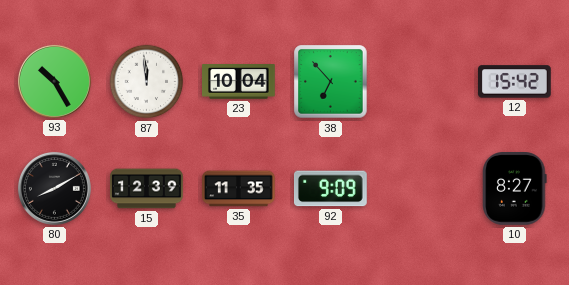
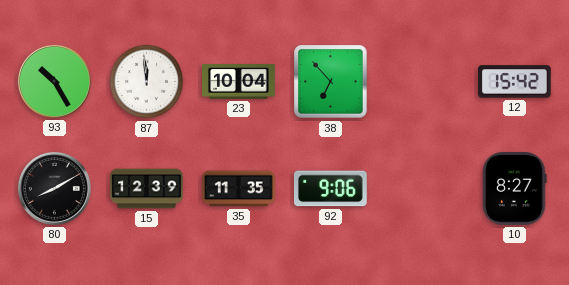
92: 9:09 -> 9:06 (331, 189)
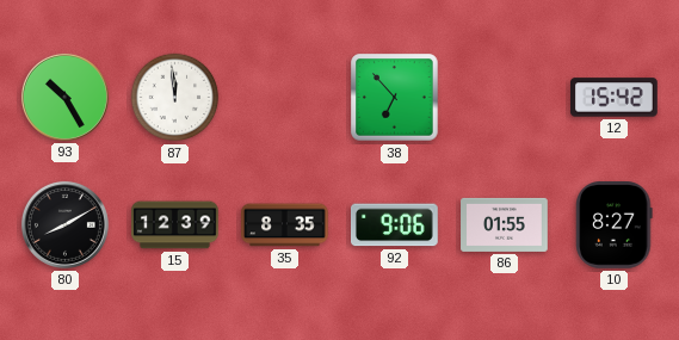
23: 10:04 -> none (239, 82)
35: 11:35 -> 8:35 (285, 225)
86: none -> 01:55 (505, 224)
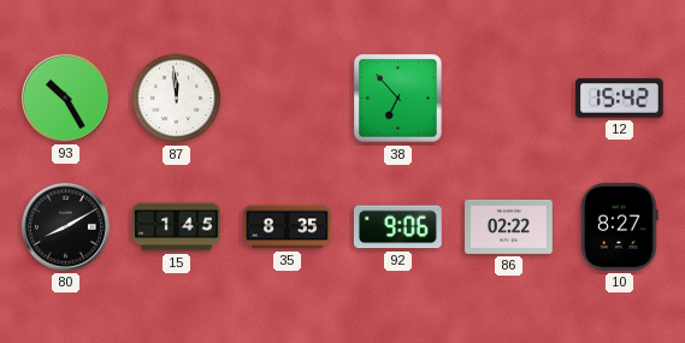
15: 12:39 -> 1:45 (177, 227)
86: 01:55 -> 02:22 (509, 226)
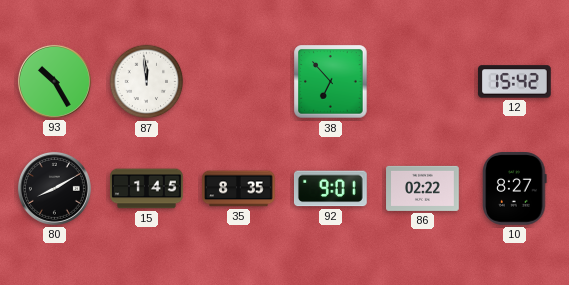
92: 9:06 -> 9:01 (331, 189)
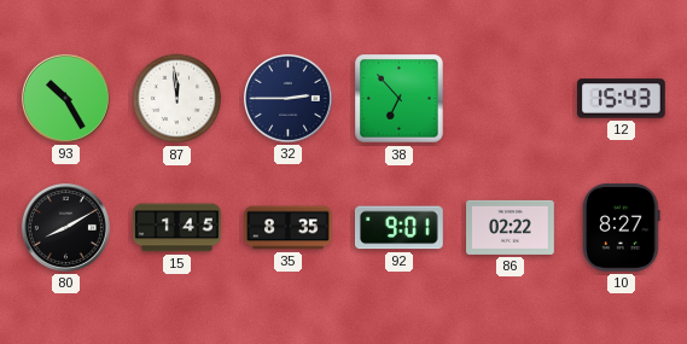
32: none -> 2:45 (287, 98)
12: 15:42 -> 15:43 (622, 99)
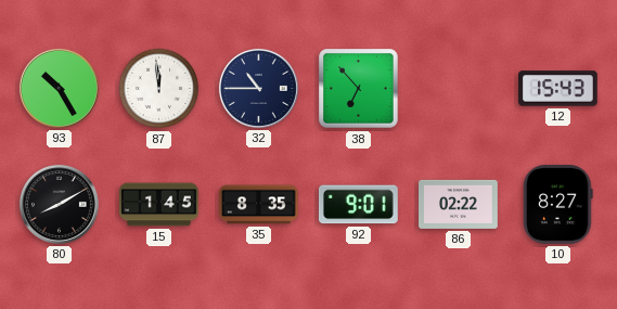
32: 2:45 -> 10:45 (258, 88)
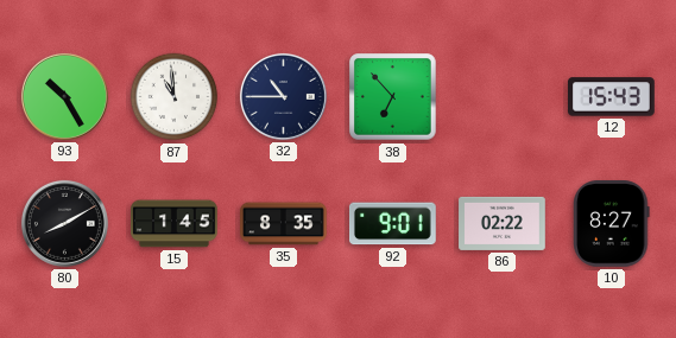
87: 11:59 -> 10:59 (175, 97)
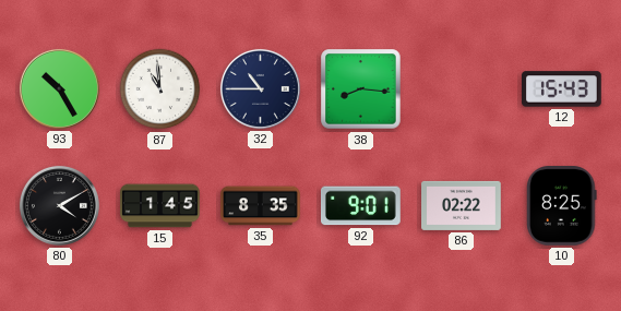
38: 6:53 -> 8:16 (361, 89)
80: 8:10 -> 4:10 (59, 205)
10: 8:27 -> 8:25 (562, 206)
